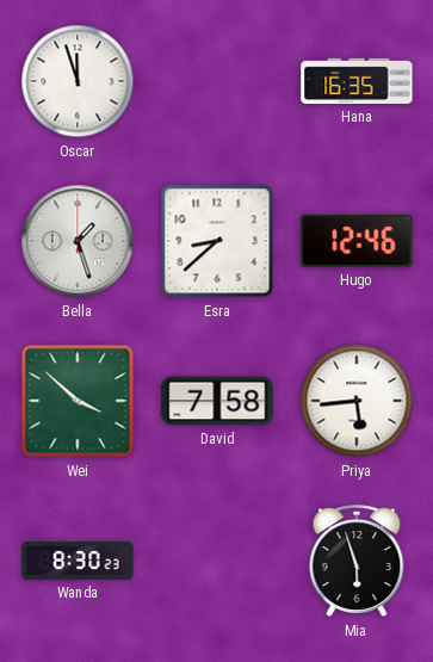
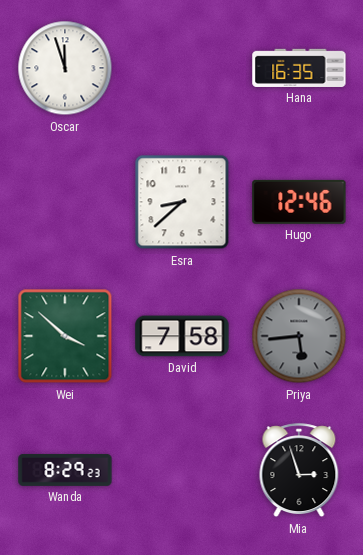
Bella: 1:27 -> none (78, 241)
Priya dial: white -> grey (299, 336)
Wanda: 8:30 -> 8:29 (65, 470)
Mia: 5:57 -> 2:57 (299, 471)
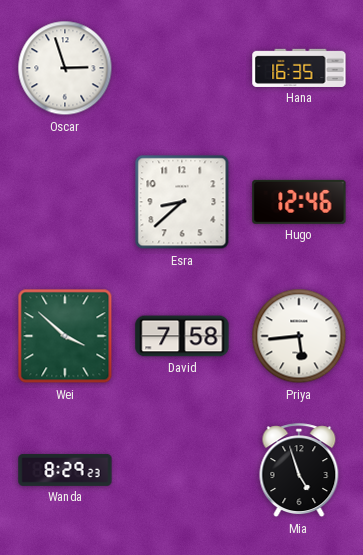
Oscar: 11:57 -> 2:57 (65, 68)
Priya dial: grey -> white (299, 336)
Mia: 2:57 -> 4:57 (299, 471)
